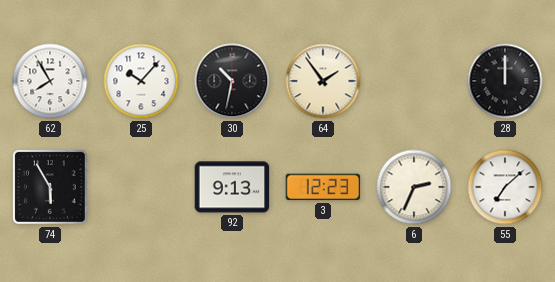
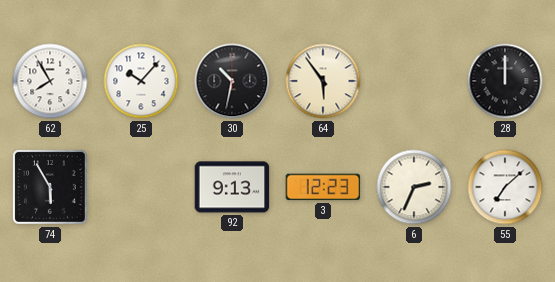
64: 1:54 -> 5:54 (323, 81)
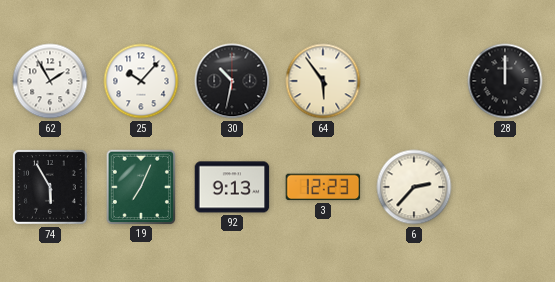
62: 7:55 -> 1:55 (50, 81)
19: none -> 7:04 (140, 186)
6: 2:34 -> 2:37 (414, 187)
55: 7:08 -> none (505, 187)
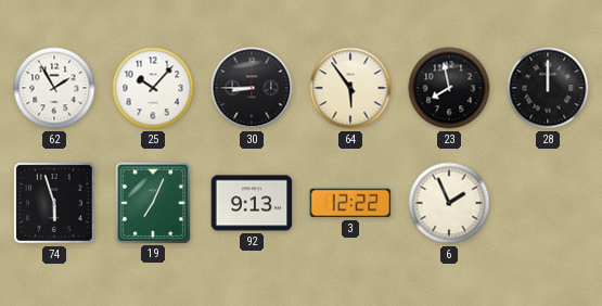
30: 10:32 -> 8:45 (252, 88)
23: none -> 7:58 (449, 88)
74: 5:55 -> 5:57 (54, 203)
3: 12:23 -> 12:22 (350, 203)
6: 2:37 -> 1:56 (449, 203)
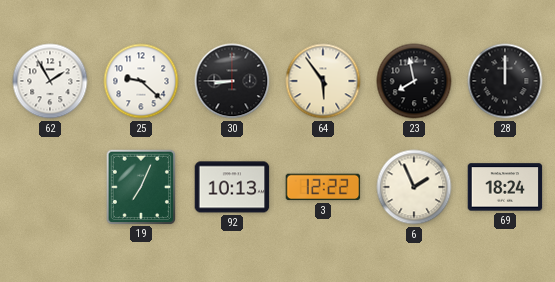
25: 10:07 -> 9:22 (141, 81)
74: 5:57 -> none (54, 203)
92: 9:13 -> 10:13 (232, 187)
69: none -> 18:24 (505, 187)
